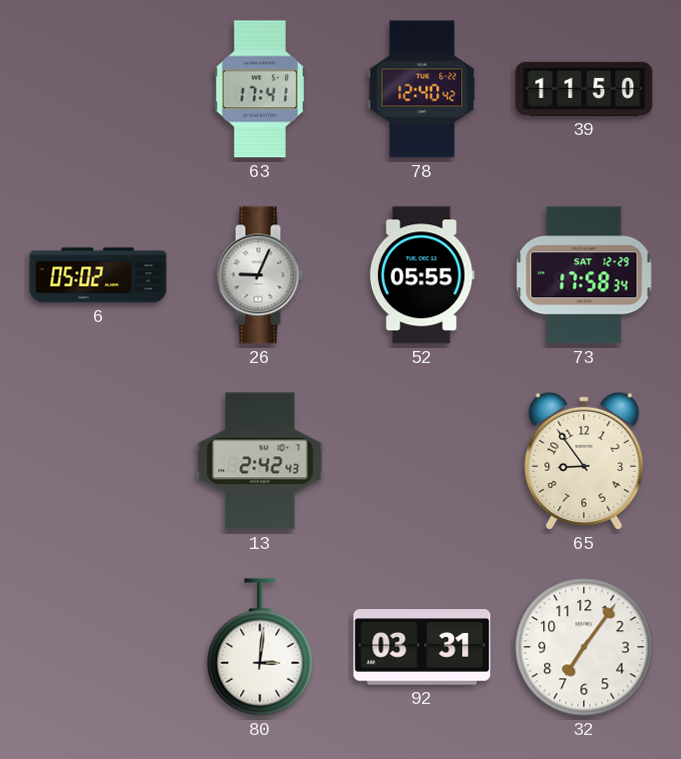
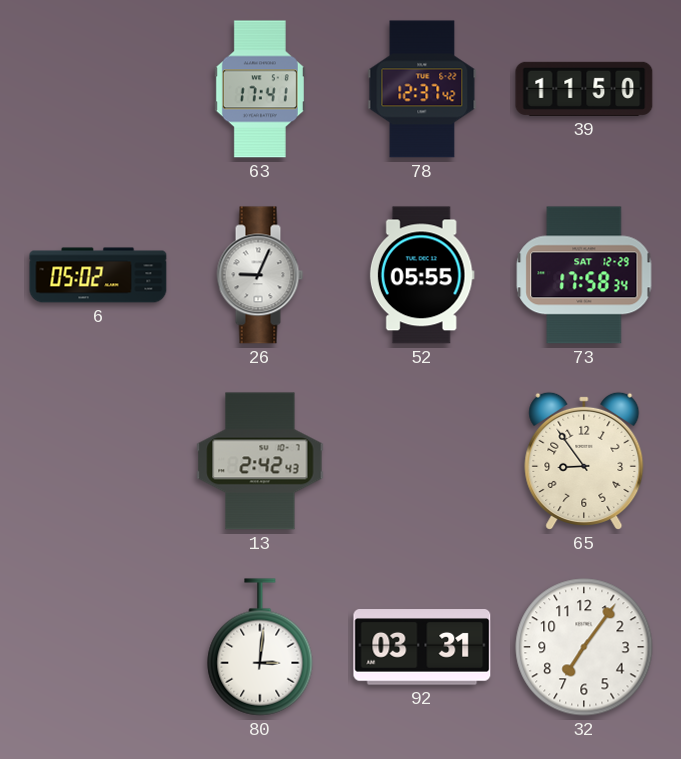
78: 12:40 -> 12:37 (422, 89)
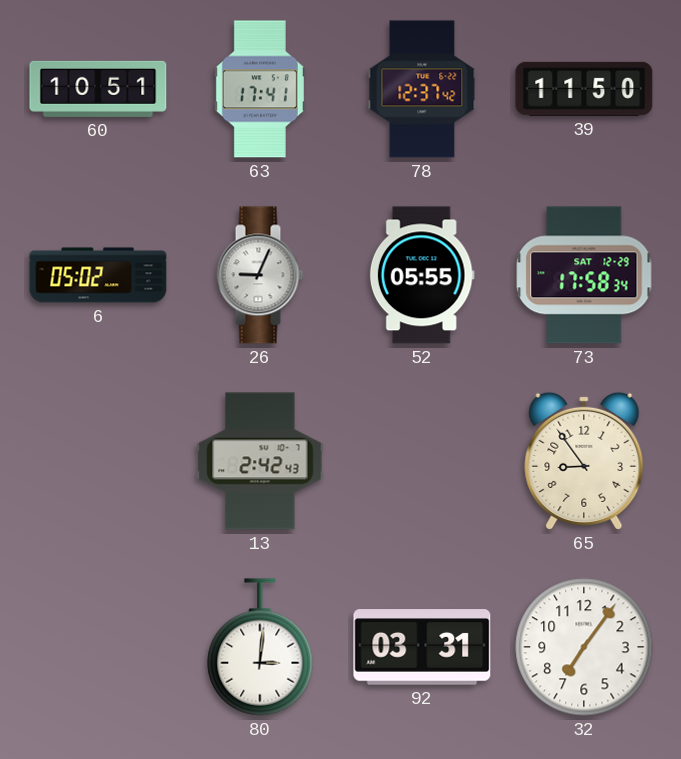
60: none -> 10:51 (98, 89)
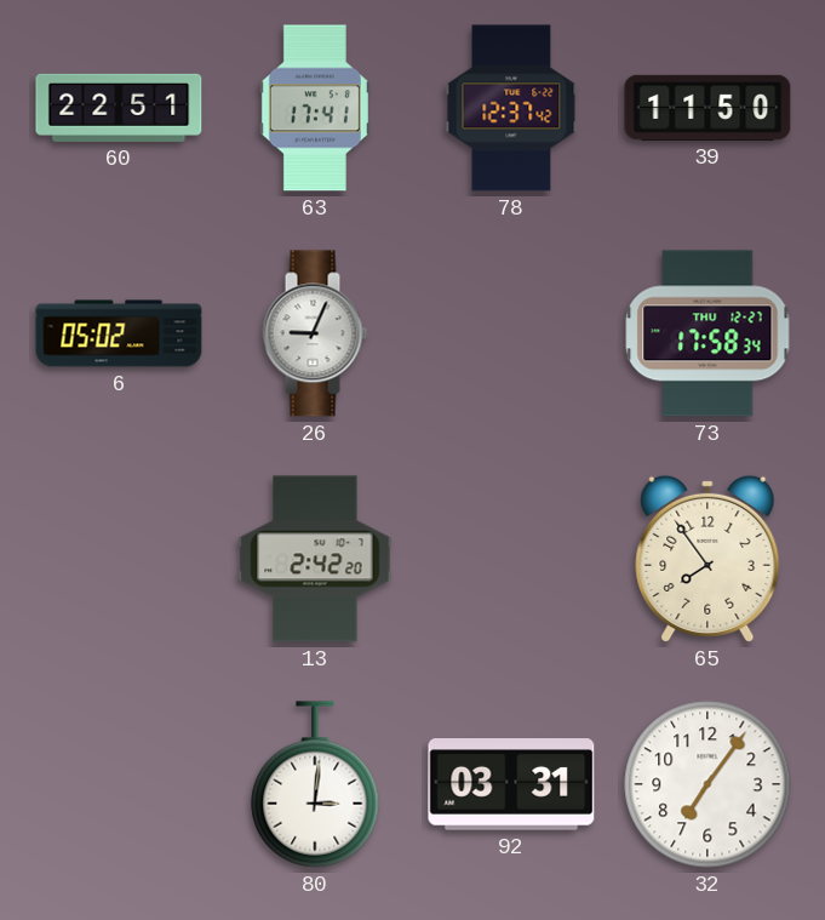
60: 10:51 -> 22:51 (119, 108)
52: 05:55 -> none (422, 275)
73 date: SAT 12-29 -> THU 12-27 (707, 333)
13: 2:42:43 -> 2:42:20 (315, 559)
65: 8:54 -> 7:54 (707, 559)
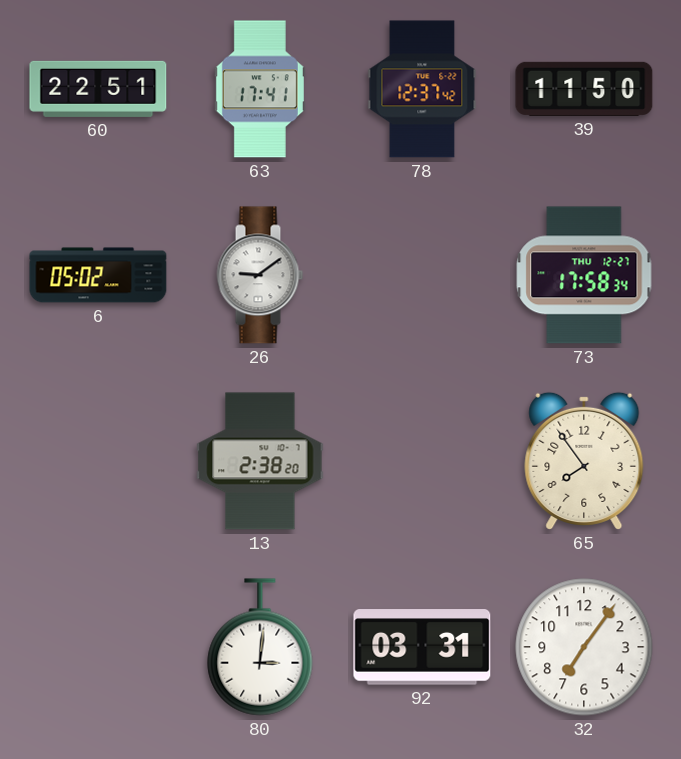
26: 9:04 -> 9:09 (260, 275)
13: 2:42 -> 2:38 (260, 461)
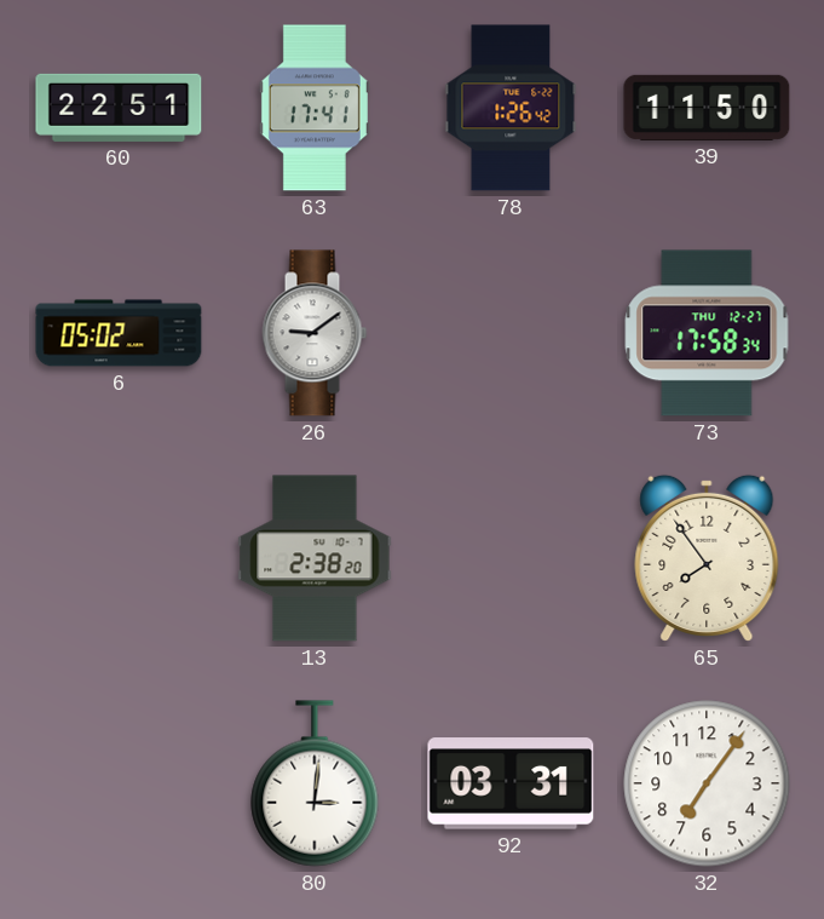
78: 12:37 -> 1:26 (511, 108)
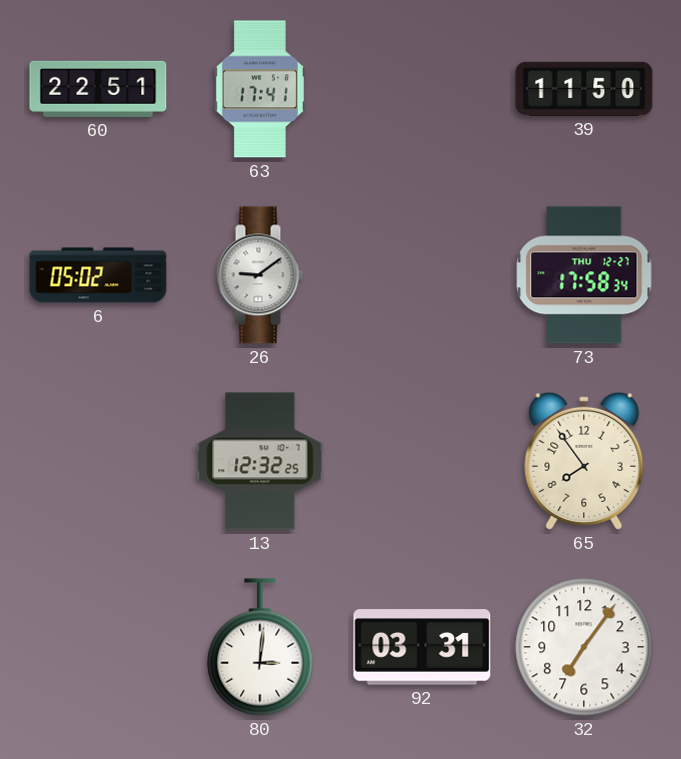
78: 1:26 -> none (511, 108)
13: 2:38 -> 12:32 (260, 461)
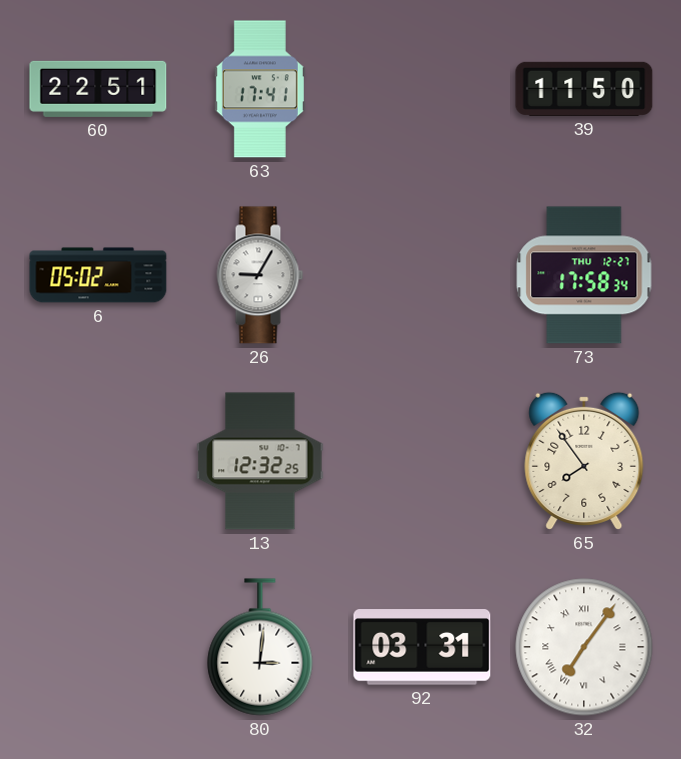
26: 9:09 -> 9:05 (260, 275)
32 numerals: Arabic -> Roman (584, 647)
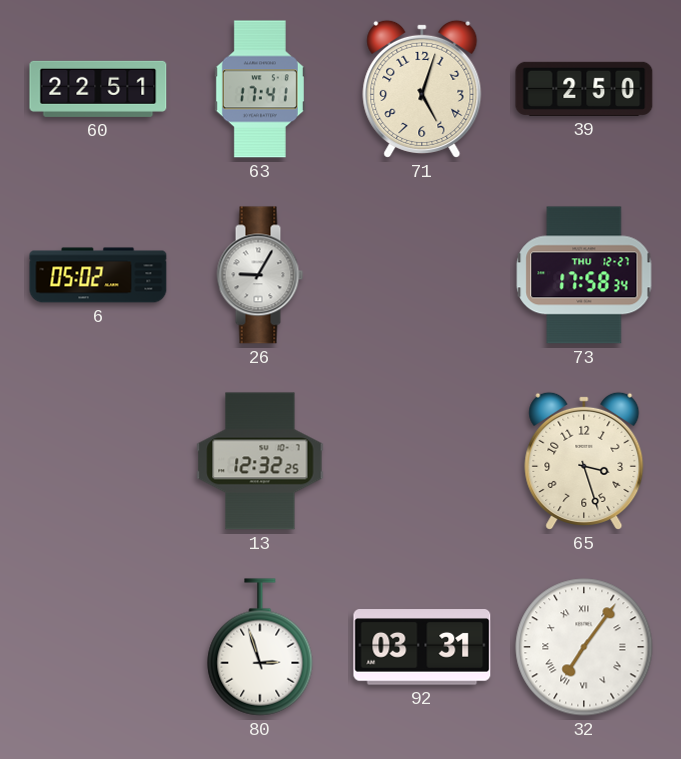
71: none -> 5:03 (422, 89)
39: 11:50 -> 2:50 (584, 89)
65: 7:54 -> 3:27 (584, 461)
80: 3:01 -> 2:57 (260, 647)
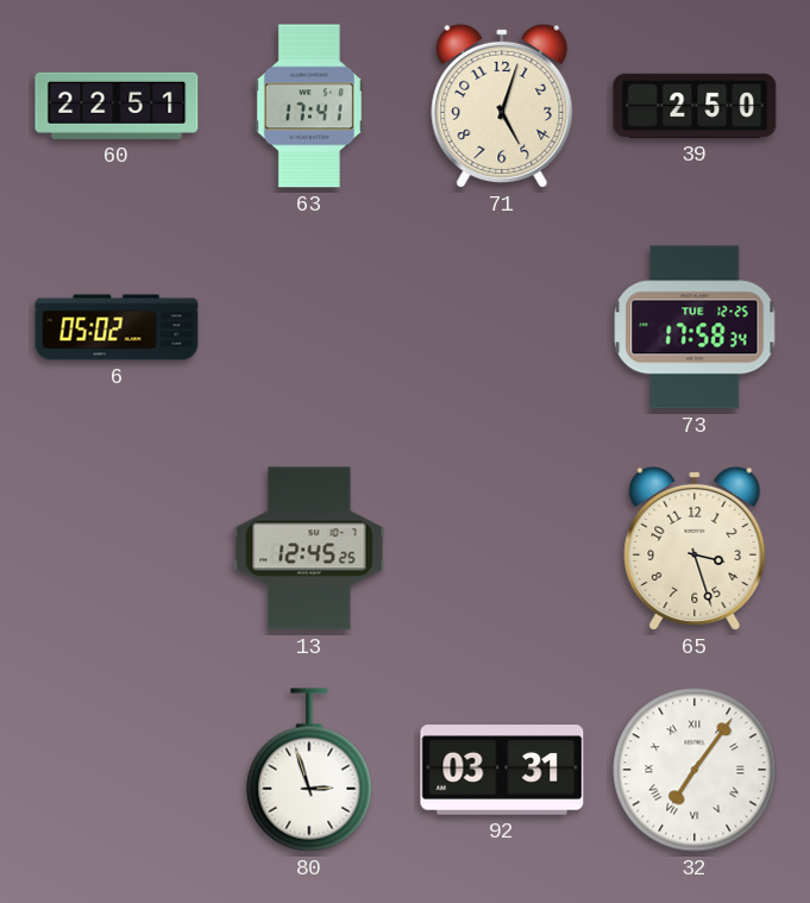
26: 9:05 -> none (260, 275)
73 date: THU 12-27 -> TUE 12-25 (695, 327)
13: 12:32 -> 12:45 (309, 548)
